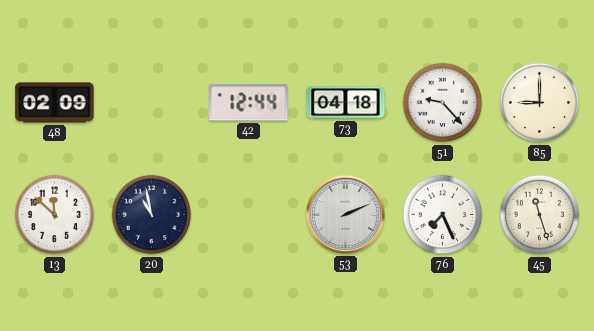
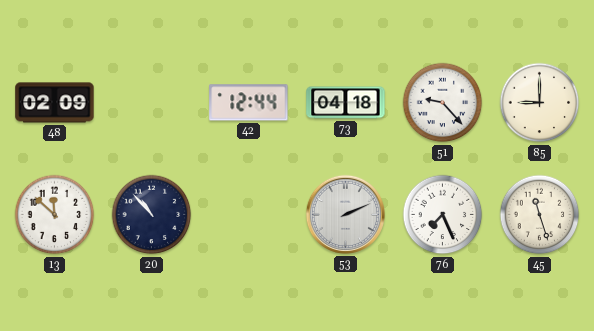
20: 10:58 -> 10:53 (152, 215)
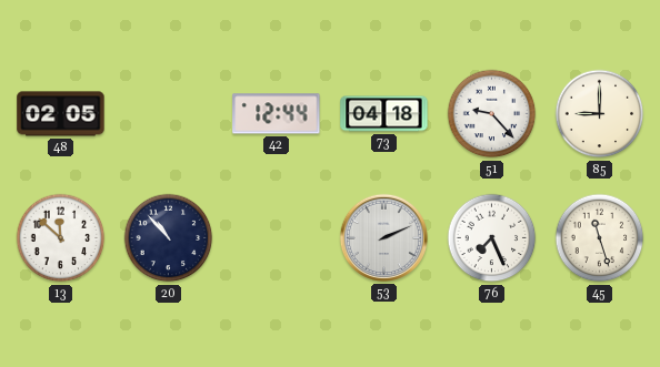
48: 02:09 -> 02:05 (61, 114)
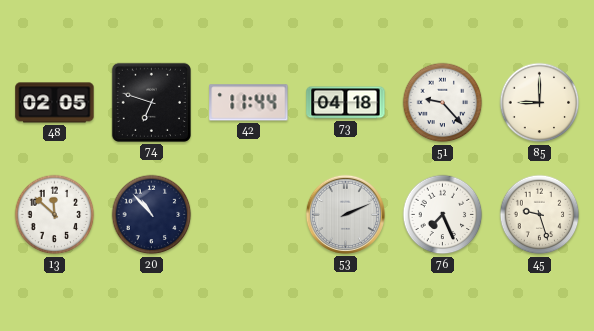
74: none -> 6:48 (151, 102)
42: 12:44 -> 11:44 (249, 103)
45: 11:27 -> 9:27 (540, 215)
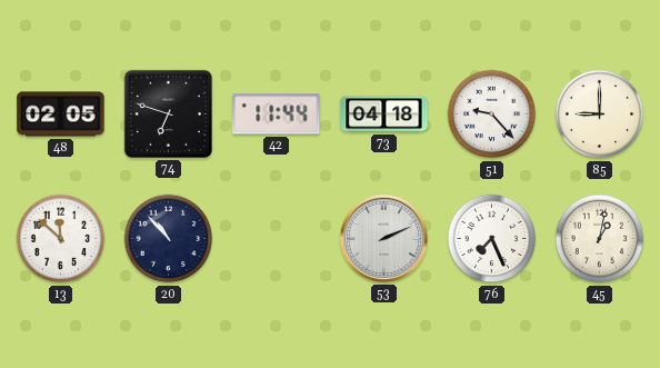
45: 9:27 -> 1:02 (600, 239)
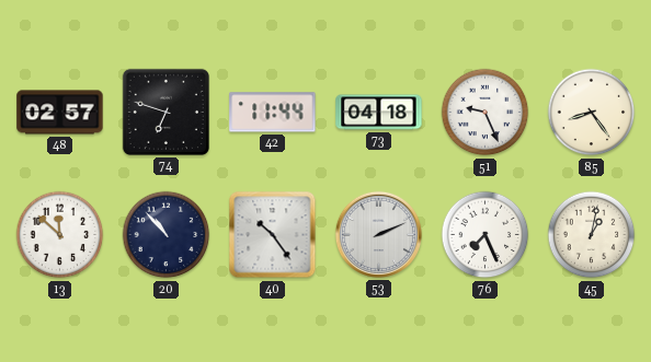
48: 02:05 -> 02:57 (60, 113)
51: 9:23 -> 9:26 (486, 113)
85: 9:00 -> 8:24 (592, 113)
40: none -> 10:24 (273, 235)
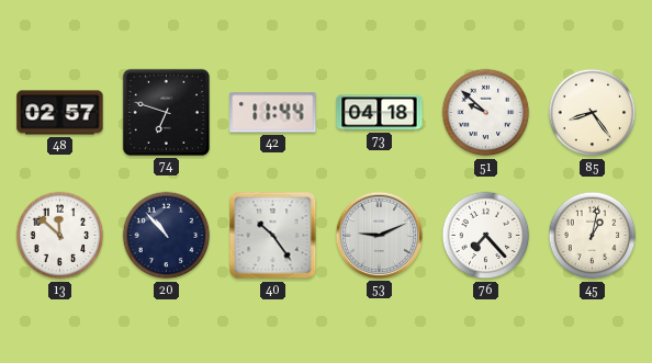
51: 9:26 -> 9:52 (486, 113)
53: 2:11 -> 9:11 (379, 235)
76: 7:26 -> 7:23 (486, 236)
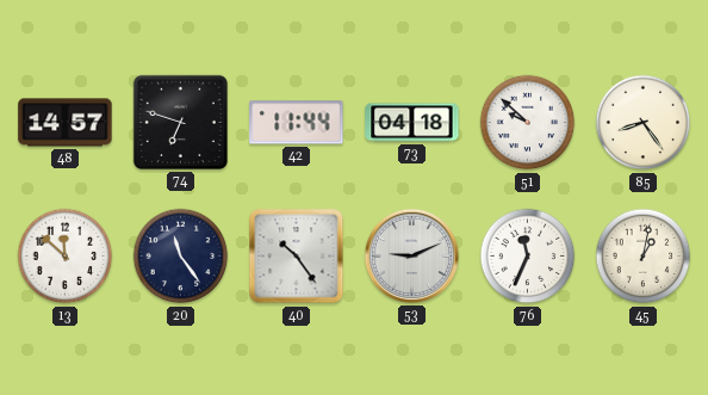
48: 02:57 -> 14:57 (66, 123)
20: 10:53 -> 11:24 (181, 257)
76: 7:23 -> 11:34 (528, 257)
